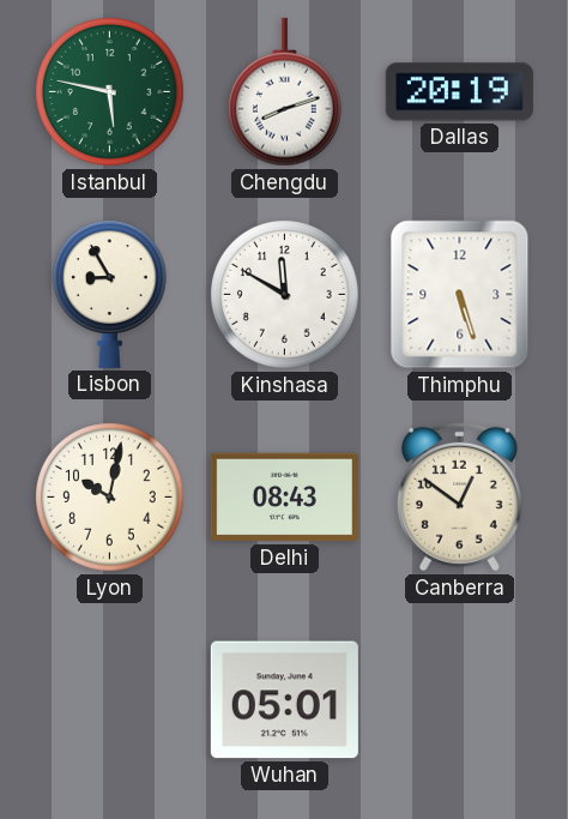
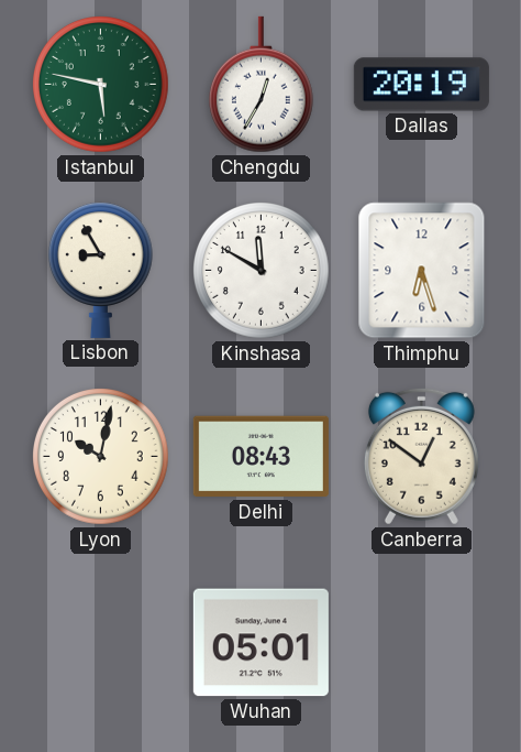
Chengdu: 8:12 -> 12:35 (260, 85)
Thimphu: 5:27 -> 6:27 (422, 271)
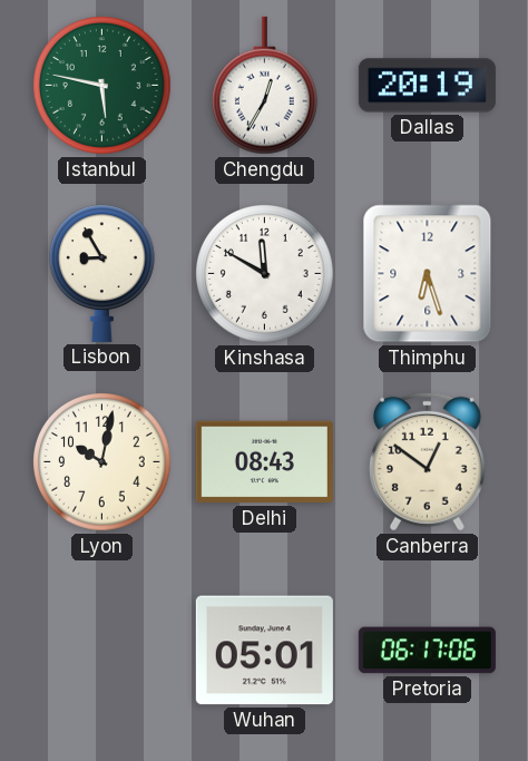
Pretoria: none -> 06:17 (427, 651)
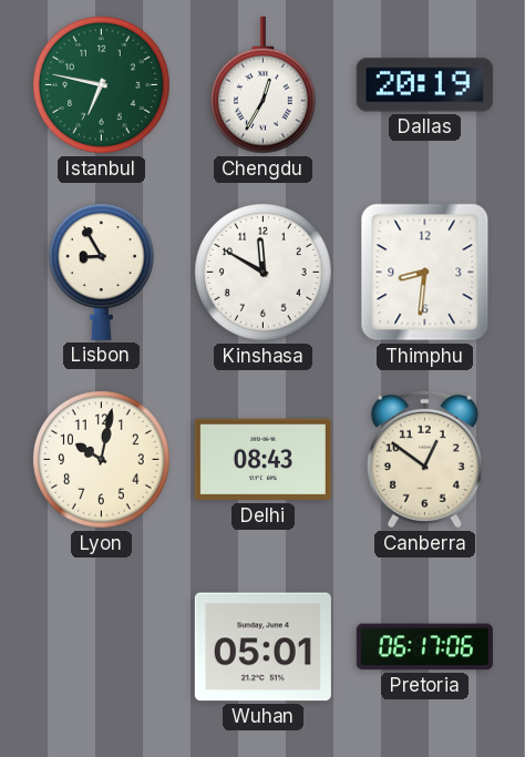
Istanbul: 5:47 -> 6:47 (102, 85)
Thimphu: 6:27 -> 8:31 (425, 273)
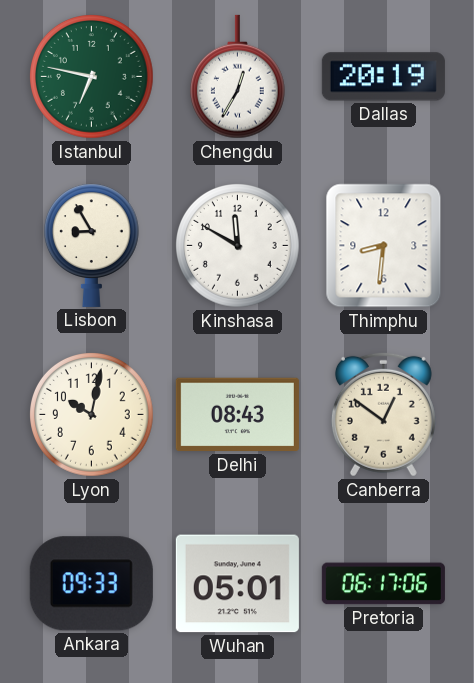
Ankara: none -> 09:33 (91, 584)
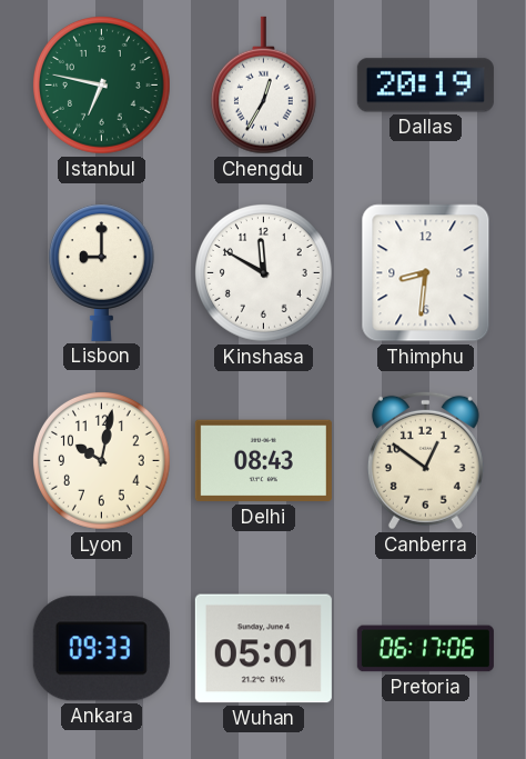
Lisbon: 8:55 -> 9:00 (101, 272)
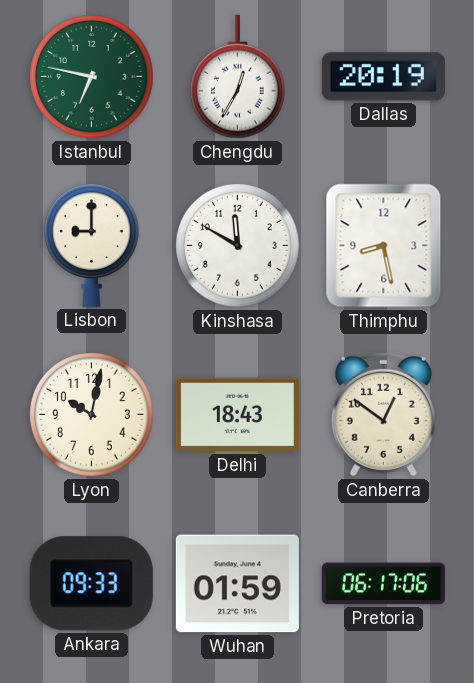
Thimphu: 8:31 -> 8:28 (384, 246)
Delhi: 08:43 -> 18:43 (237, 415)
Wuhan: 05:01 -> 01:59 (237, 584)
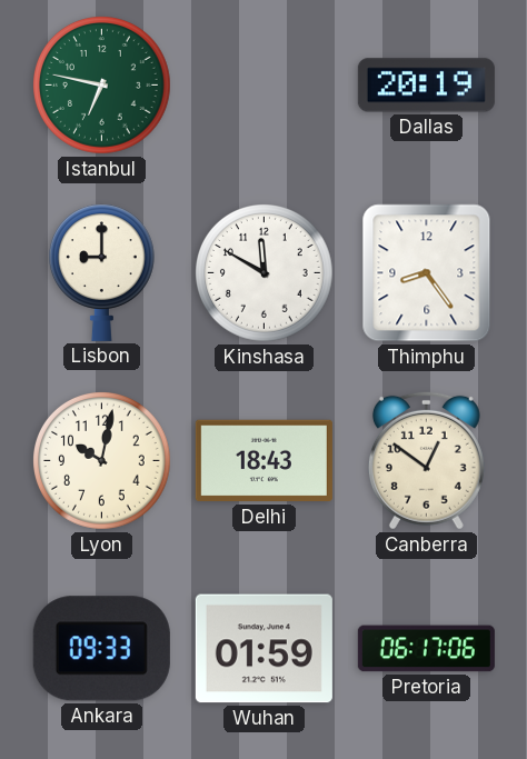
Chengdu: 12:35 -> none (237, 77)
Thimphu: 8:28 -> 8:24 (427, 273)
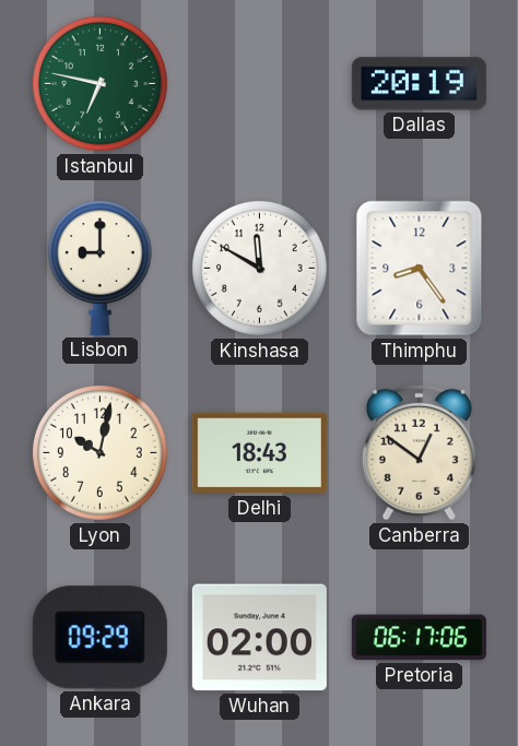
Ankara: 09:33 -> 09:29 (99, 638)
Wuhan: 01:59 -> 02:00 (259, 638)
